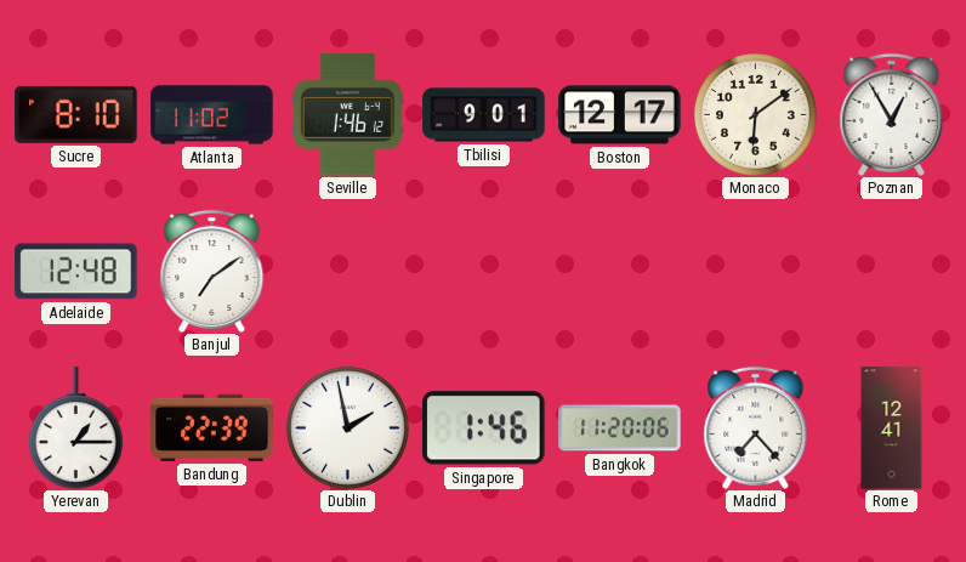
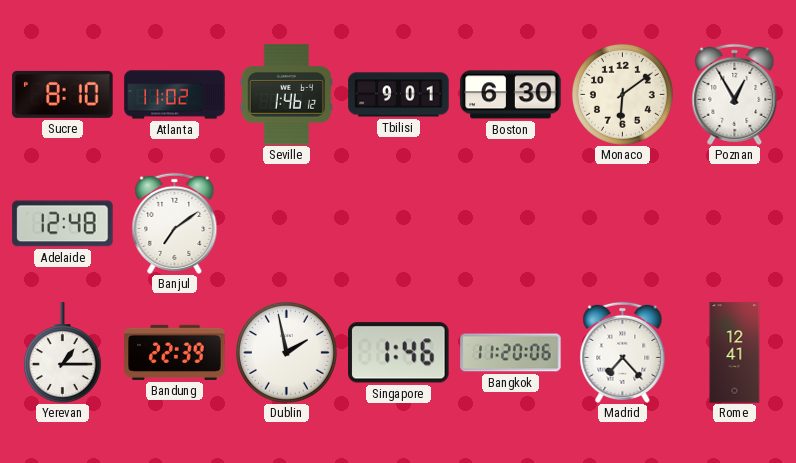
Boston: 12:17 -> 6:30 (511, 95)
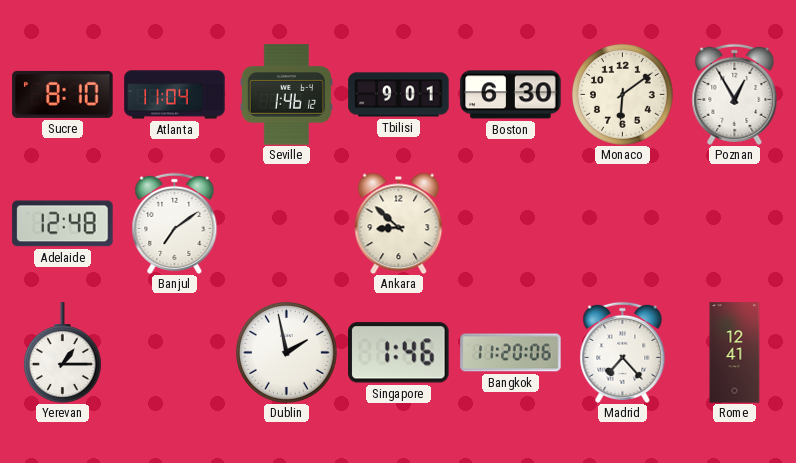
Atlanta: 11:02 -> 11:04 (175, 95)
Ankara: none -> 8:52 (399, 223)
Bandung: 22:39 -> none (175, 352)
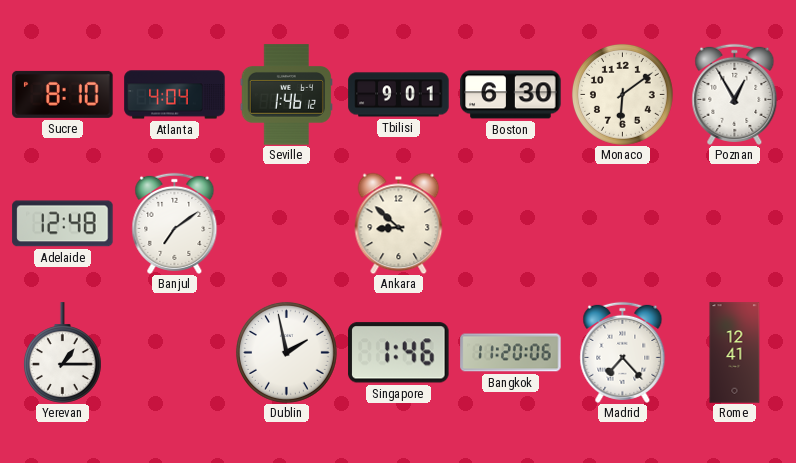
Atlanta: 11:04 -> 4:04 (175, 95)
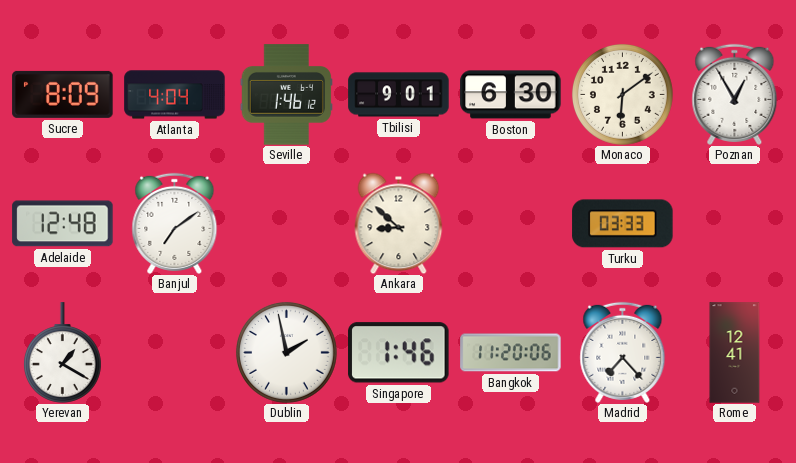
Sucre: 8:10 -> 8:09 (63, 94)
Turku: none -> 03:33 (623, 224)
Yerevan: 1:15 -> 1:20 (62, 353)
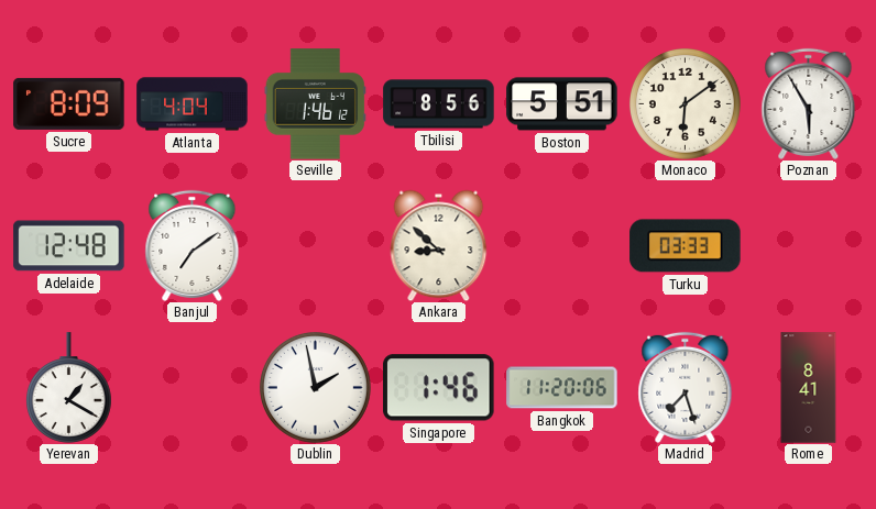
Tbilisi: 9:01 -> 8:56 (439, 104)
Boston: 6:30 -> 5:51 (562, 104)
Poznan: 12:55 -> 5:55 (809, 103)
Madrid: 7:23 -> 7:27 (686, 387)
Rome: 12:41 -> 8:41 (809, 388)
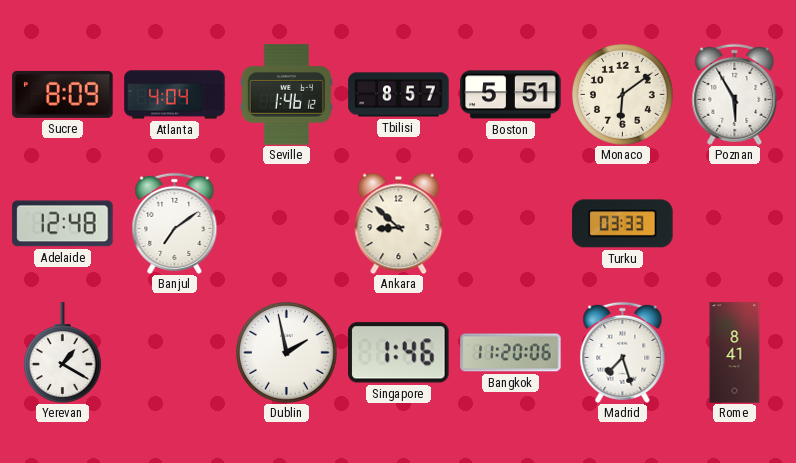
Tbilisi: 8:56 -> 8:57 (399, 95)
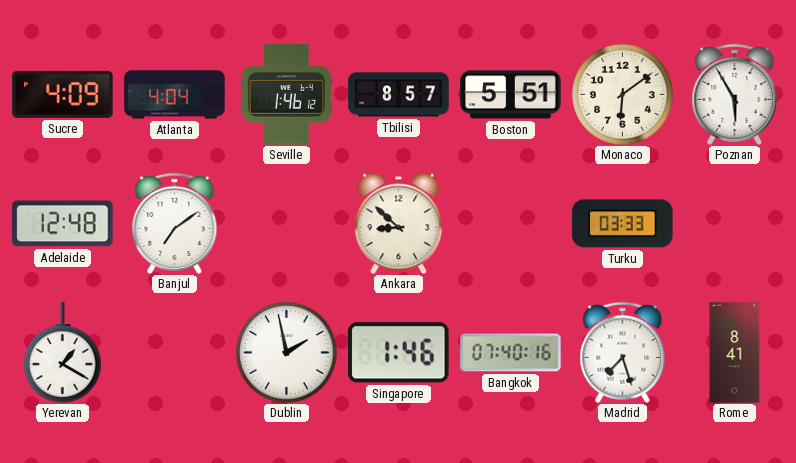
Sucre: 8:09 -> 4:09 (63, 94)
Bangkok: 11:20 -> 07:40 (511, 353)
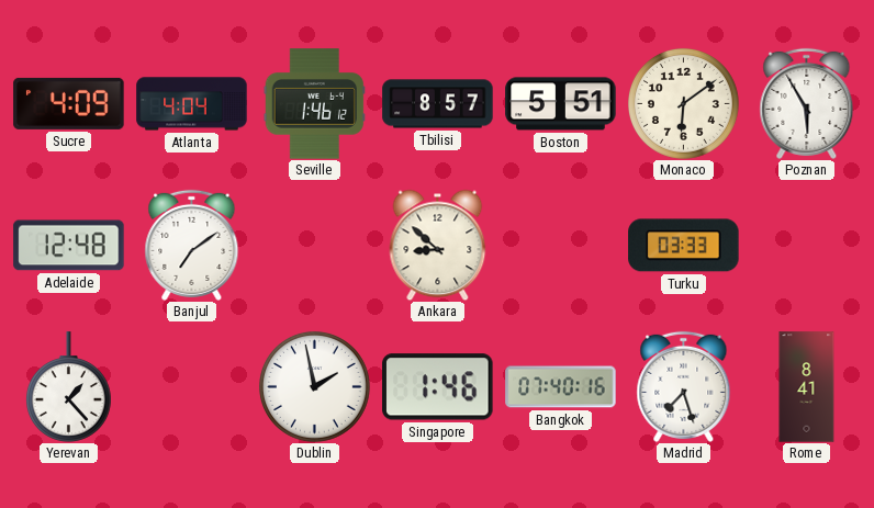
Yerevan: 1:20 -> 1:23 (68, 387)
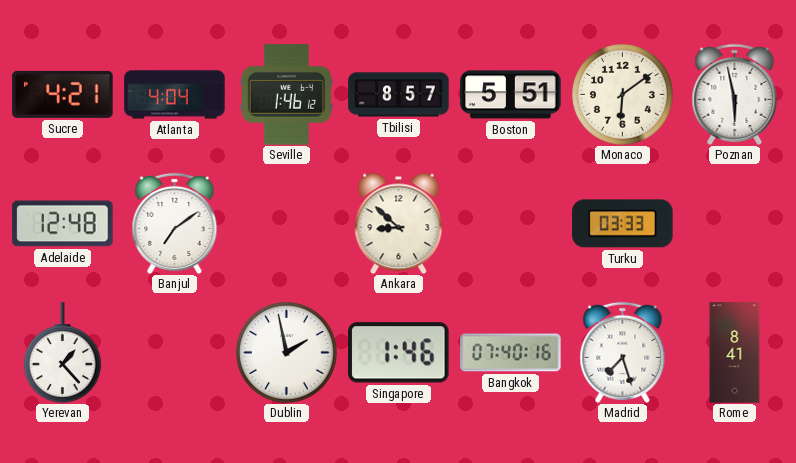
Sucre: 4:09 -> 4:21 (63, 94)
Poznan: 5:55 -> 5:58 (735, 94)
